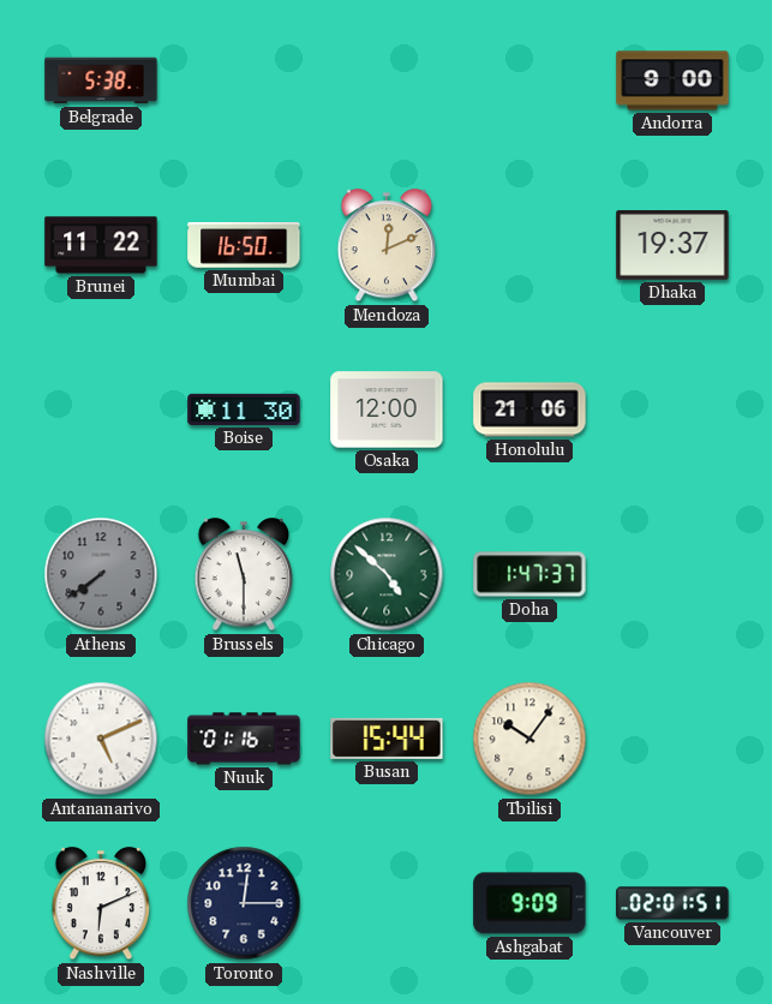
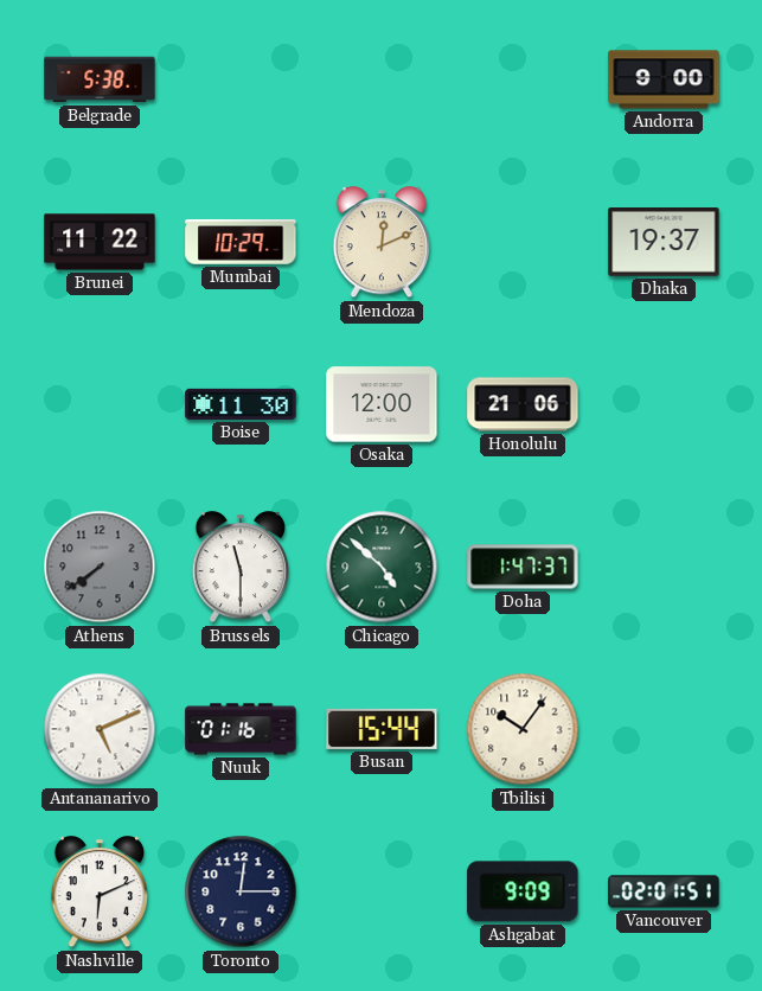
Mumbai: 16:50 -> 10:29 (241, 242)
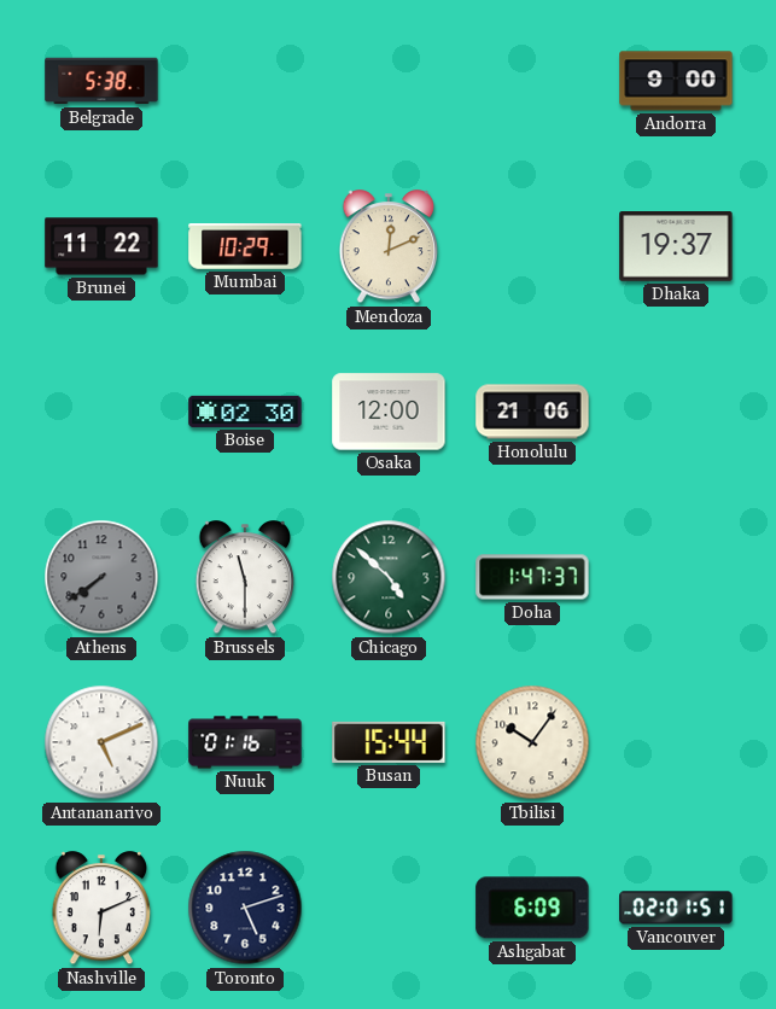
Boise: 11:30 -> 02:30 (245, 412)
Toronto: 12:15 -> 5:12 (245, 908)
Ashgabat: 9:09 -> 6:09 (532, 908)
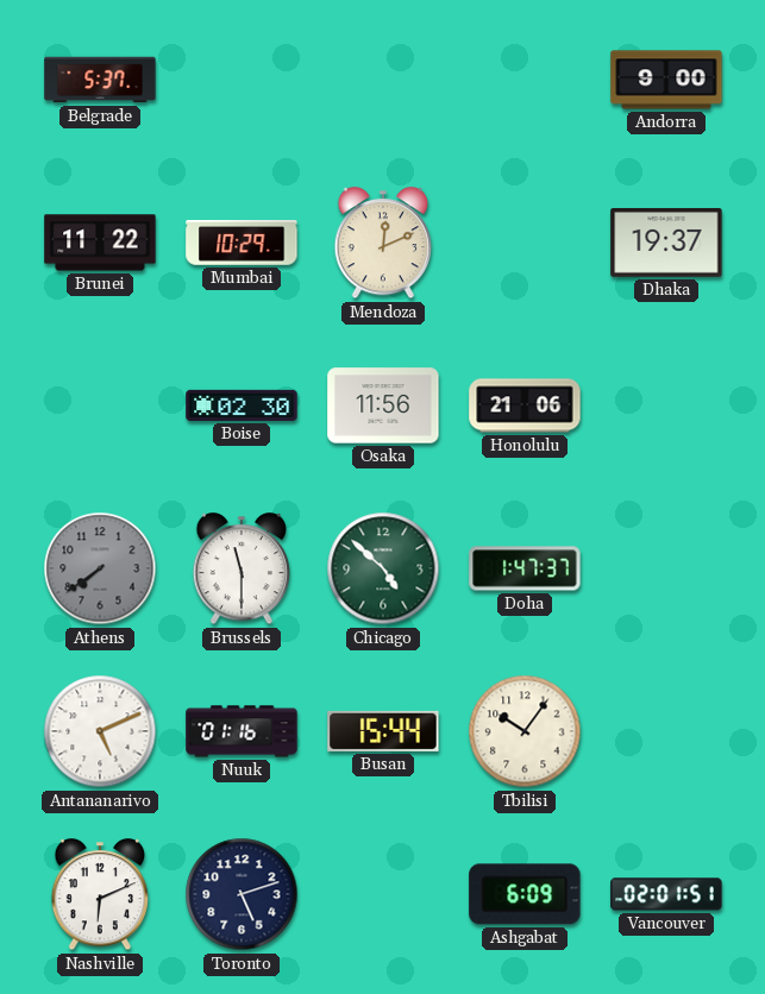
Belgrade: 5:38 -> 5:37 (100, 80)
Osaka: 12:00 -> 11:56 (383, 405)
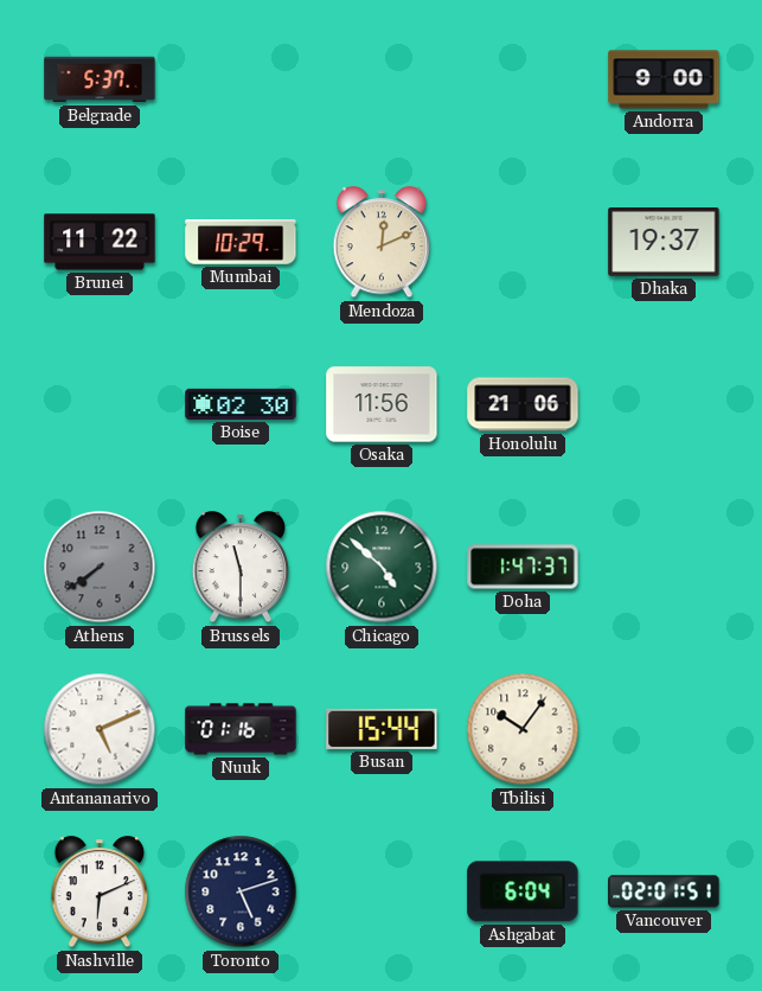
Ashgabat: 6:09 -> 6:04 (523, 891)
